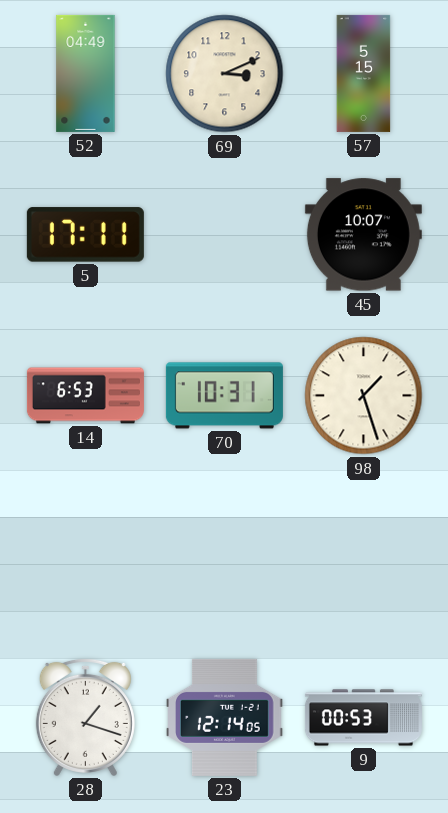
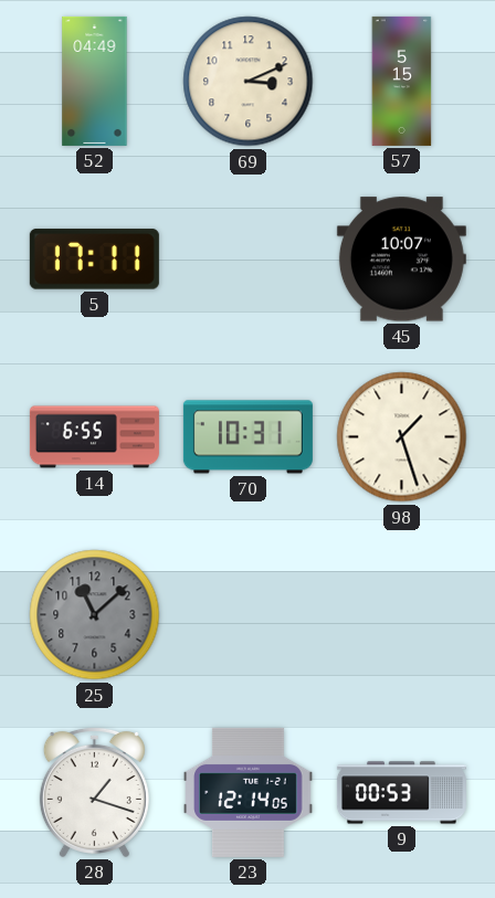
14: 6:53 -> 6:55 (94, 437)
25: none -> 11:08 (95, 615)
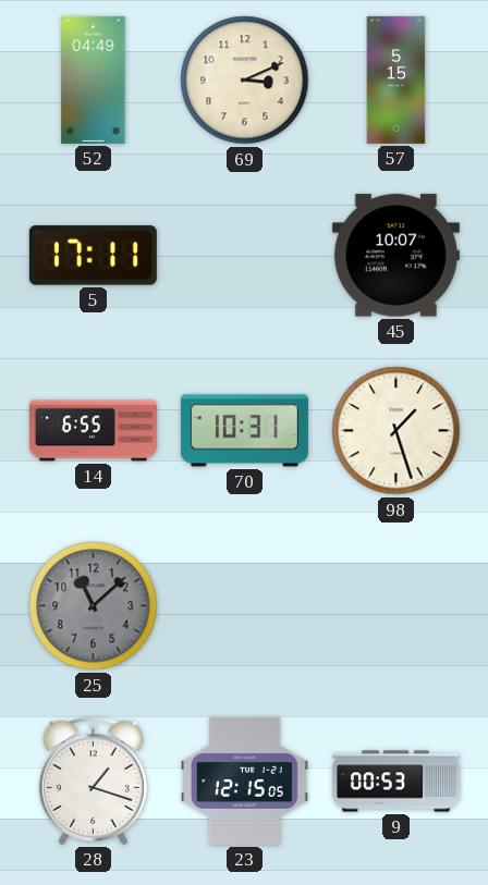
23: 12:14 -> 12:15 (245, 780)
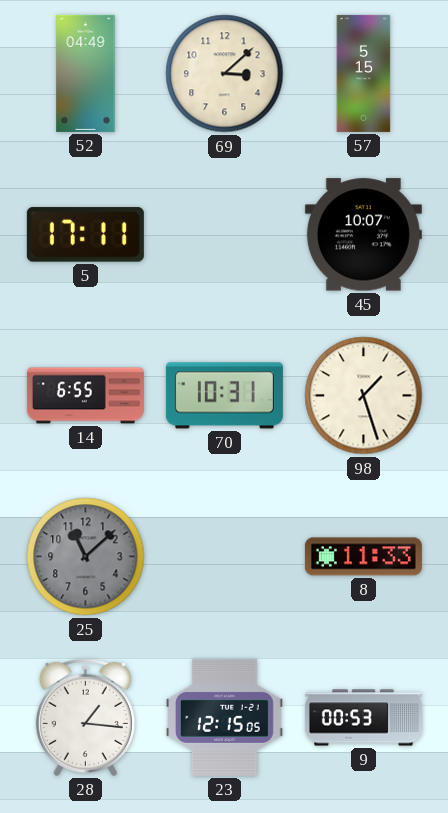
69: 3:11 -> 3:08 (225, 74)
8: none -> 11:33 (363, 557)
28: 1:18 -> 1:16 (85, 717)
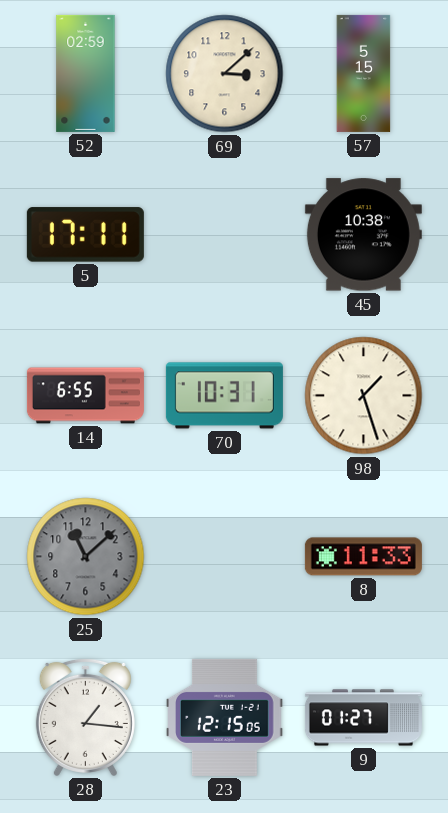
52: 04:49 -> 02:59 (86, 73)
45: 10:07 -> 10:38 (363, 235)
9: 00:53 -> 01:27 (363, 718)
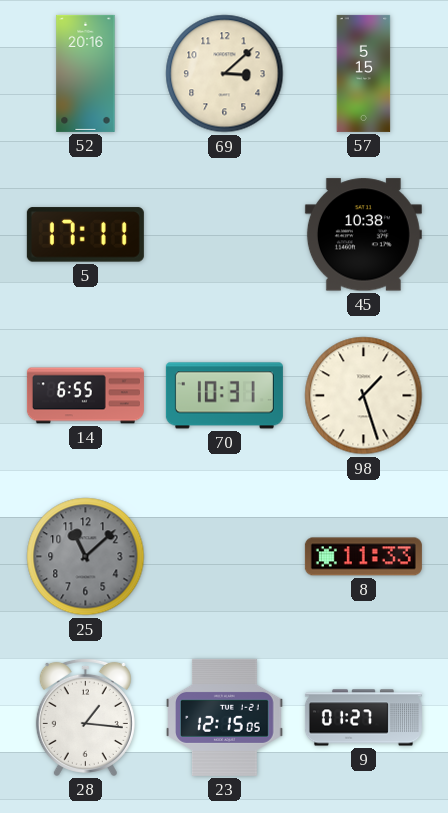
52: 02:59 -> 20:16 (86, 73)
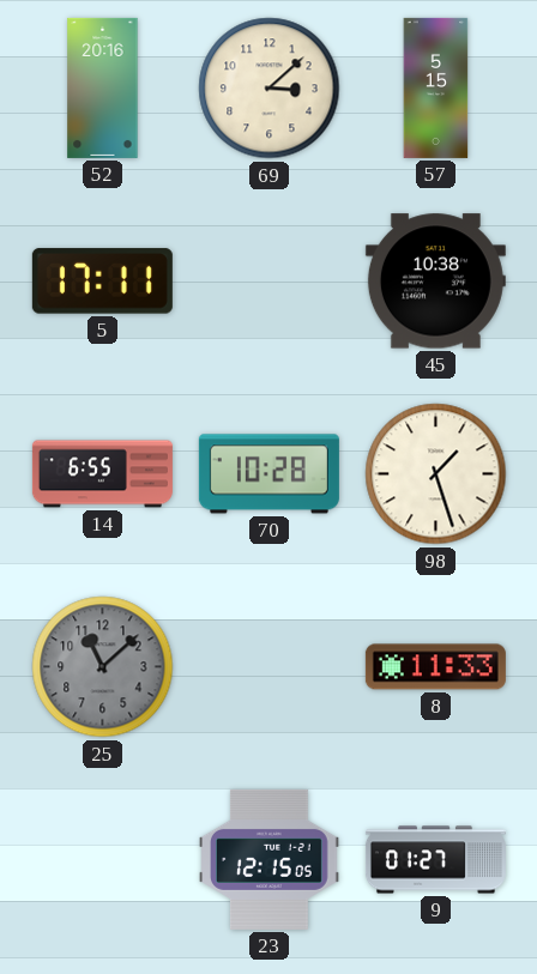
70: 10:31 -> 10:28 (268, 474)
28: 1:16 -> none (85, 717)
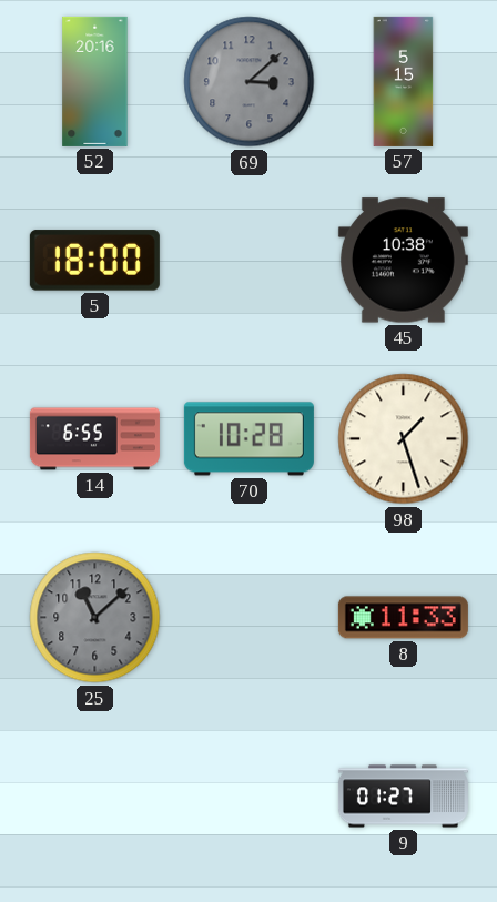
69 dial: cream -> grey (250, 82)
5: 17:11 -> 18:00 (94, 261)
23: 12:15 -> none (270, 859)
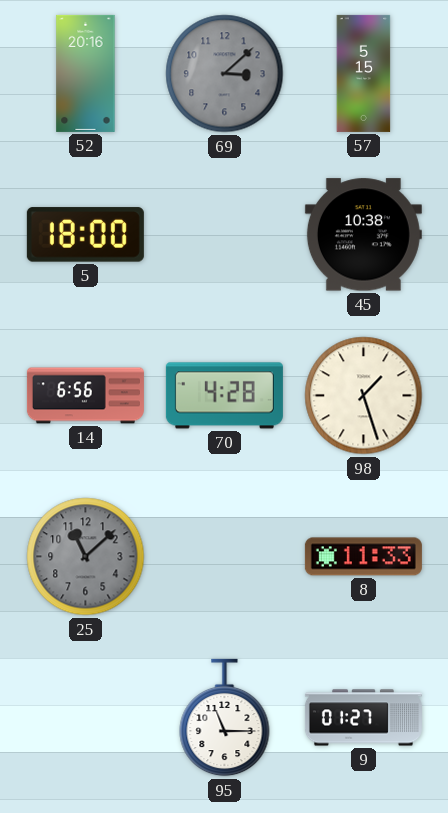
14: 6:55 -> 6:56 (85, 396)
70: 10:28 -> 4:28 (224, 396)
95: none -> 11:15 (225, 718)
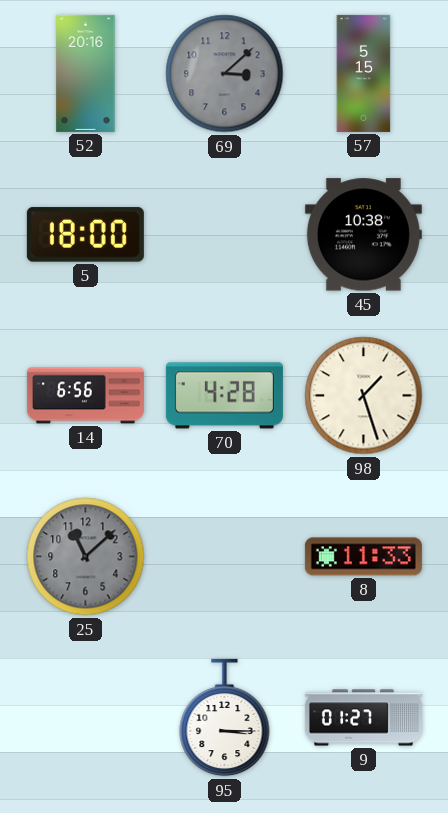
95: 11:15 -> 3:15 (225, 718)
